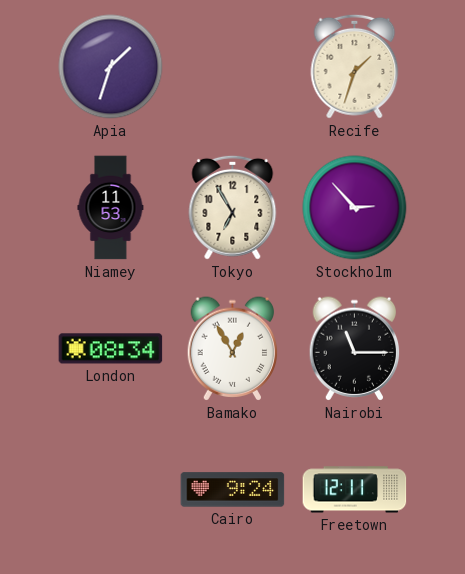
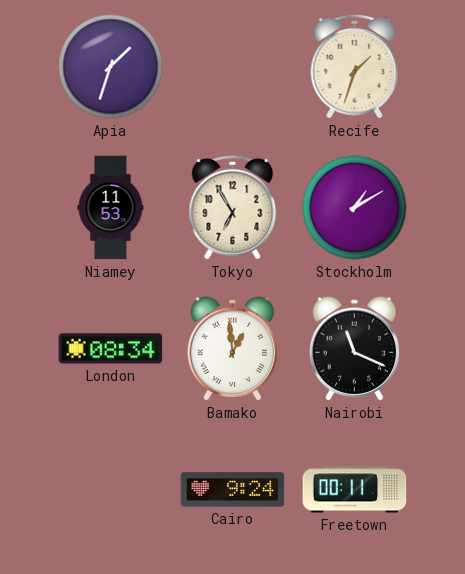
Stockholm: 2:53 -> 1:10 (355, 208)
Bamako: 12:55 -> 12:59 (233, 349)
Nairobi: 11:15 -> 11:19 (355, 349)
Freetown: 12:11 -> 00:11 (355, 490)
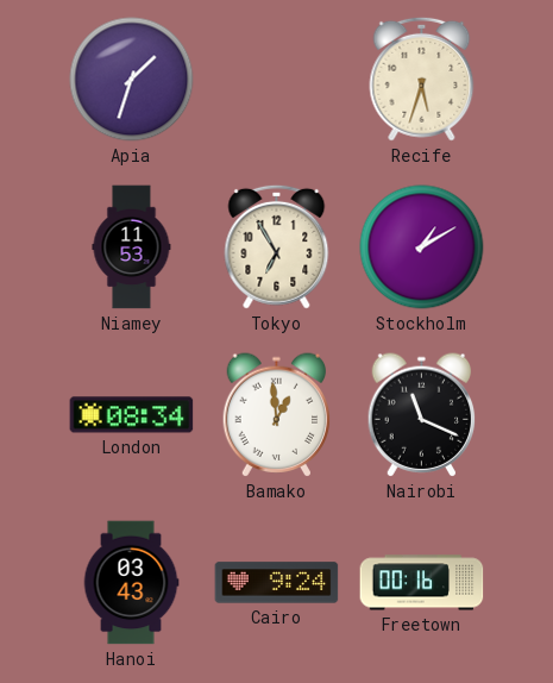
Recife: 1:33 -> 5:33 (422, 79)
Hanoi: none -> 03:43 (131, 583)
Freetown: 00:11 -> 00:16 (422, 583)
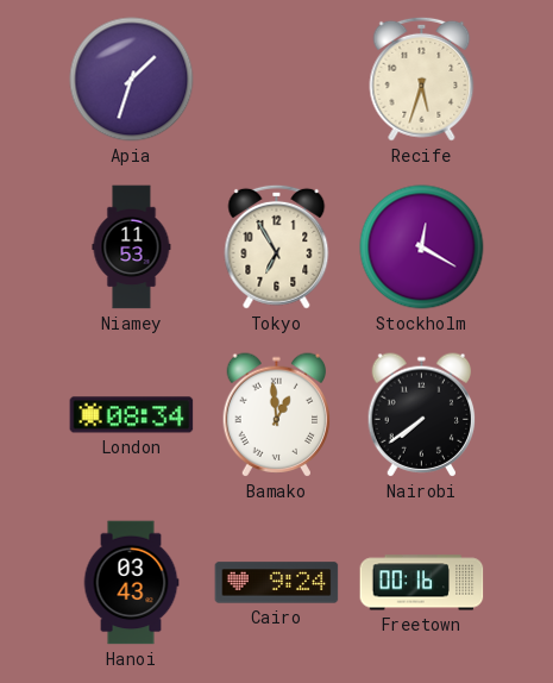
Stockholm: 1:10 -> 12:20 (422, 247)
Nairobi: 11:19 -> 7:39 (422, 415)
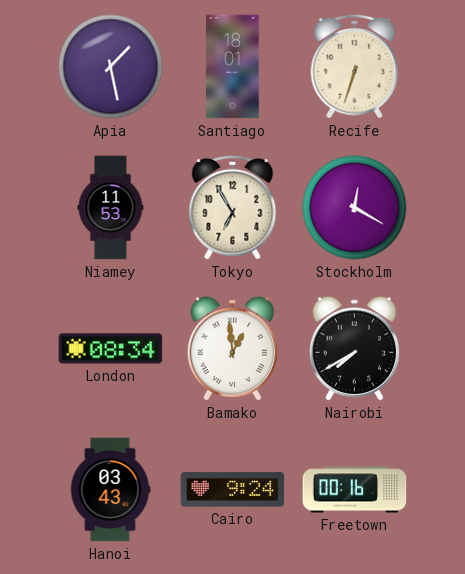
Apia: 1:33 -> 1:28 (111, 67)
Santiago: none -> 18:01 (233, 67)
Recife: 5:33 -> 6:33 (355, 66)
Nairobi: 7:39 -> 7:40 (355, 349)
